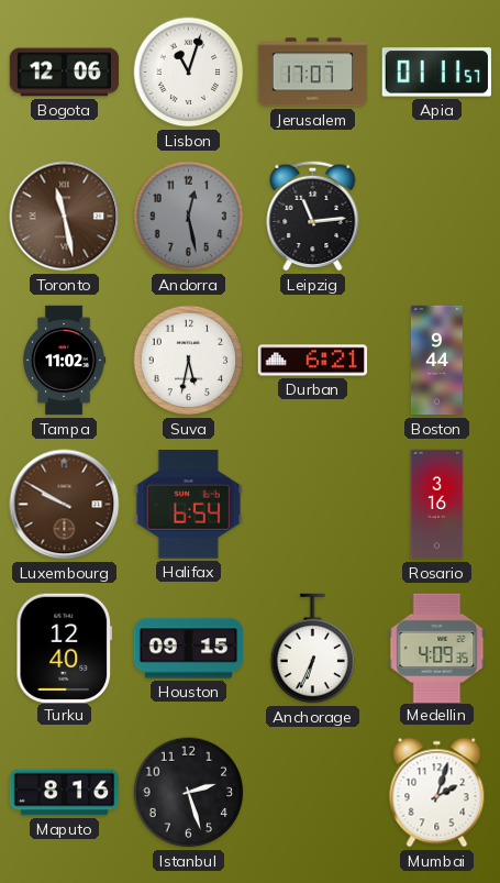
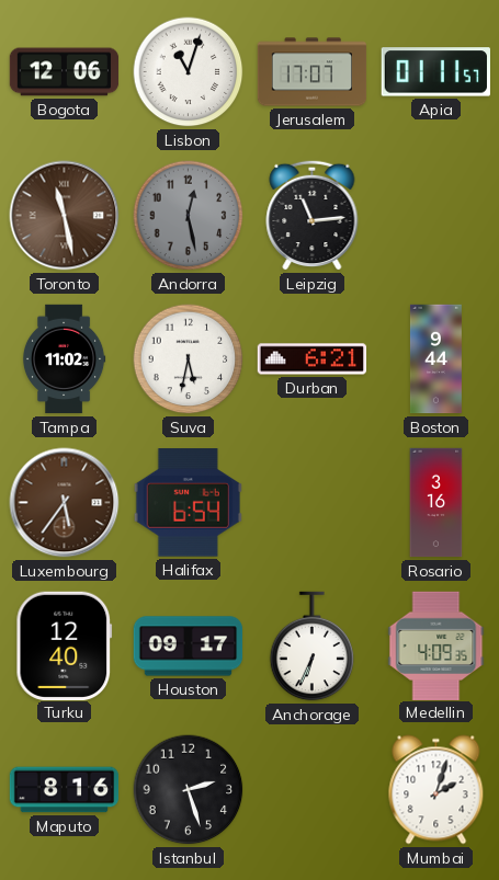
Luxembourg: 9:50 -> 5:36 (65, 503)
Houston: 09:15 -> 09:17 (189, 647)
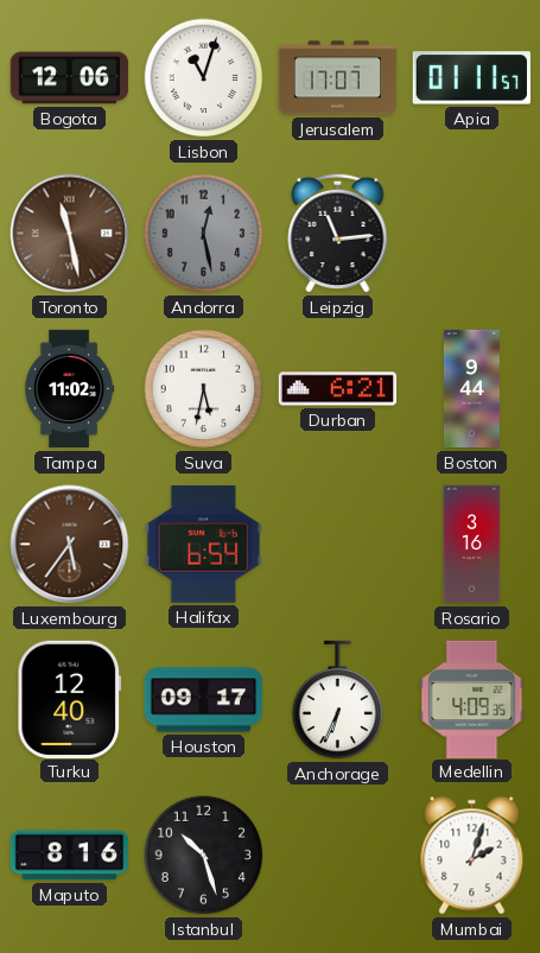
Istanbul: 2:27 -> 10:27 (204, 856)
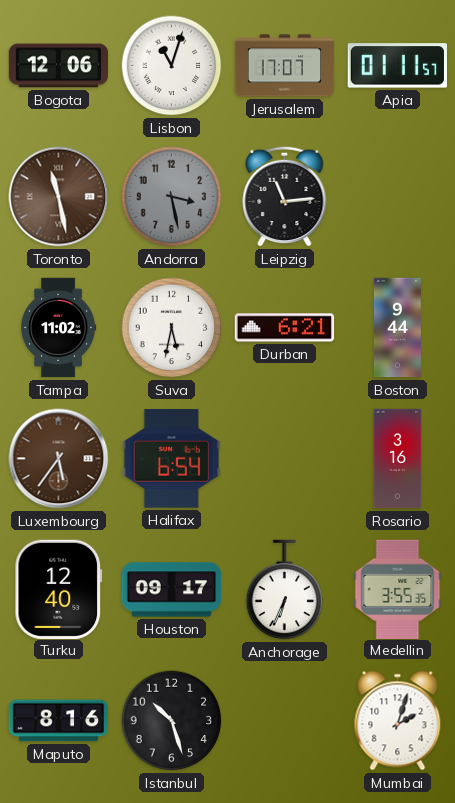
Andorra: 12:28 -> 3:28 (172, 197)
Medellin: 4:09 -> 3:55 (398, 589)
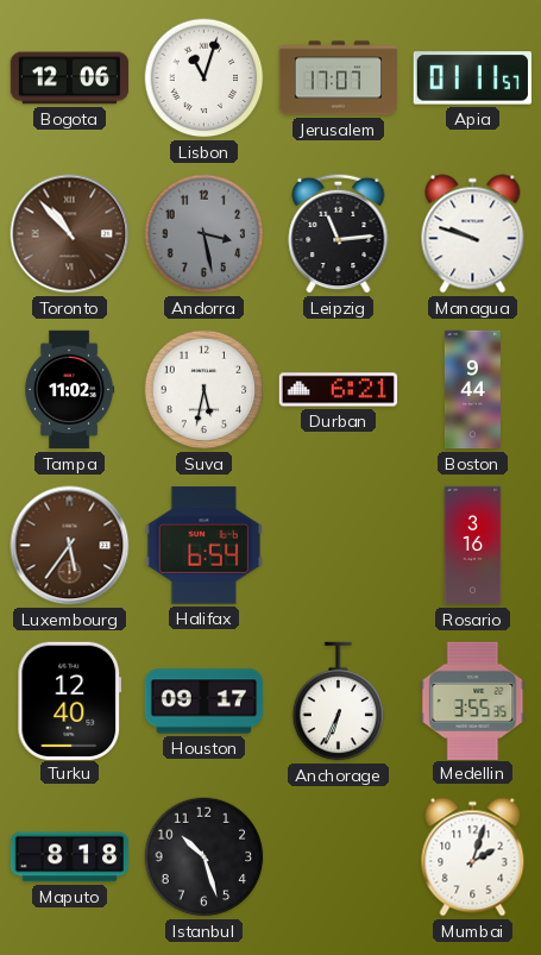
Toronto: 11:28 -> 10:53 (70, 234)
Managua: none -> 9:48 (473, 234)
Maputo: 8:16 -> 8:18 (70, 857)
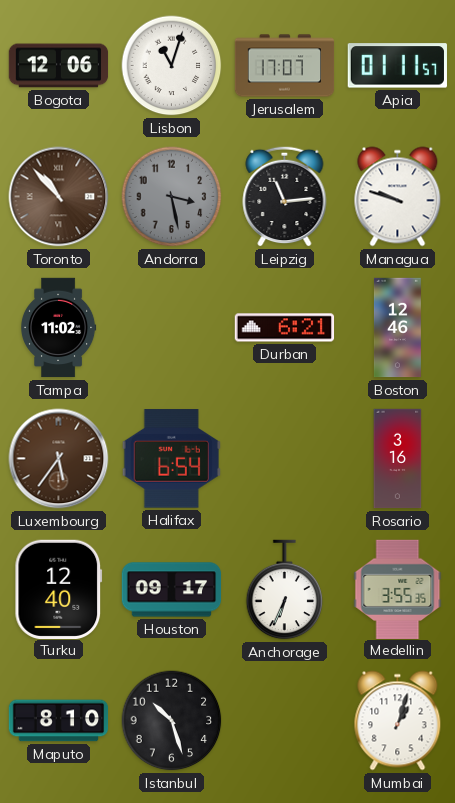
Suva: 5:32 -> none (205, 390)
Boston: 9:44 -> 12:46 (397, 328)
Maputo: 8:18 -> 8:10 (59, 721)
Mumbai: 2:03 -> 1:03 (398, 721)
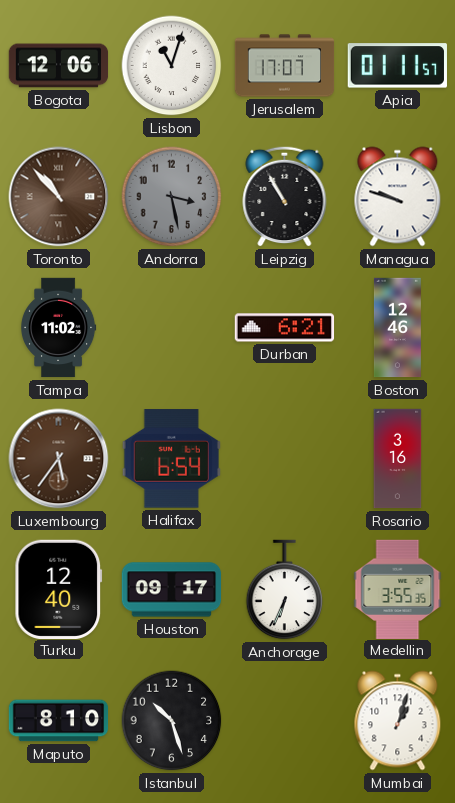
Leipzig: 11:14 -> 10:55 (285, 196)
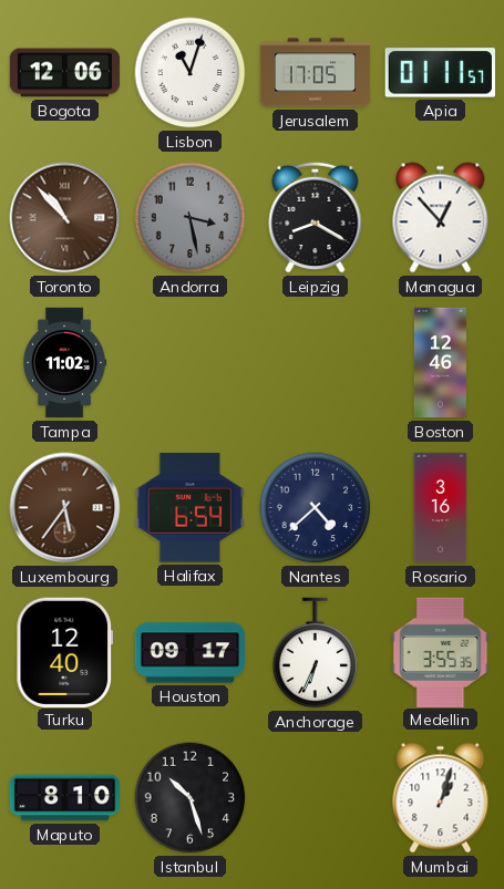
Jerusalem: 17:07 -> 17:05 (316, 73)
Leipzig: 10:55 -> 8:20 (316, 217)
Managua: 9:48 -> 12:53 (441, 218)
Durban: 6:21 -> none (285, 328)
Nantes: none -> 4:38 (316, 508)
